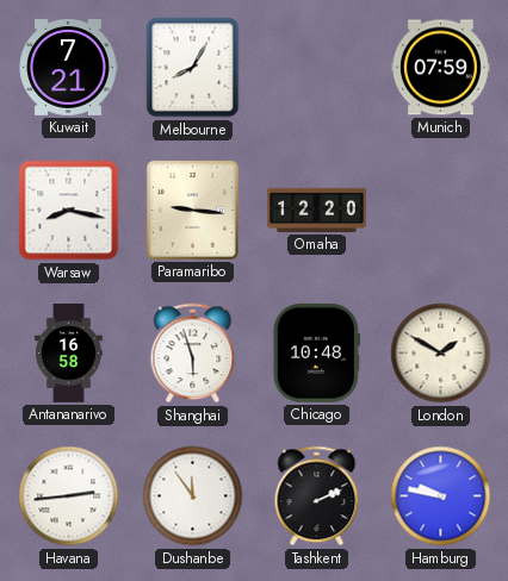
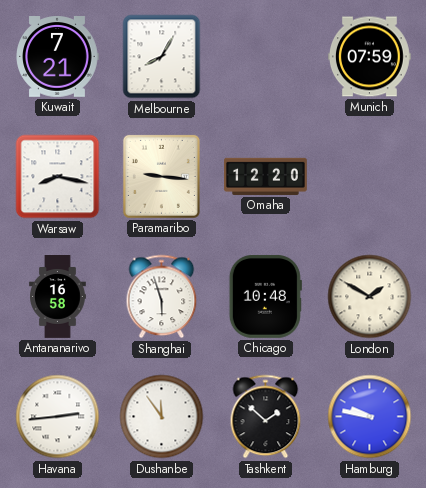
Tashkent: 2:11 -> 1:52 (266, 417)
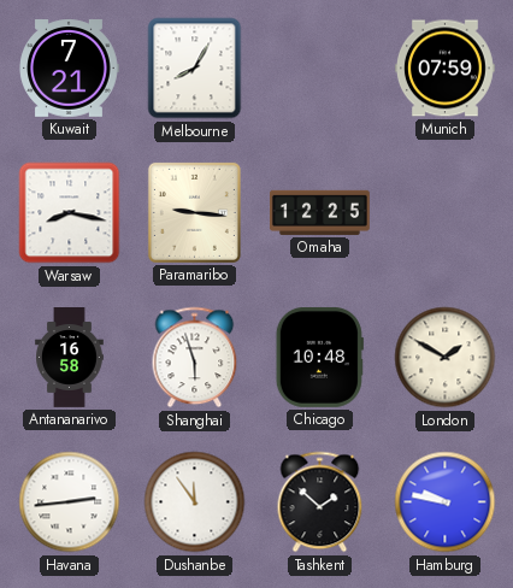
Omaha: 12:20 -> 12:25 (320, 212)
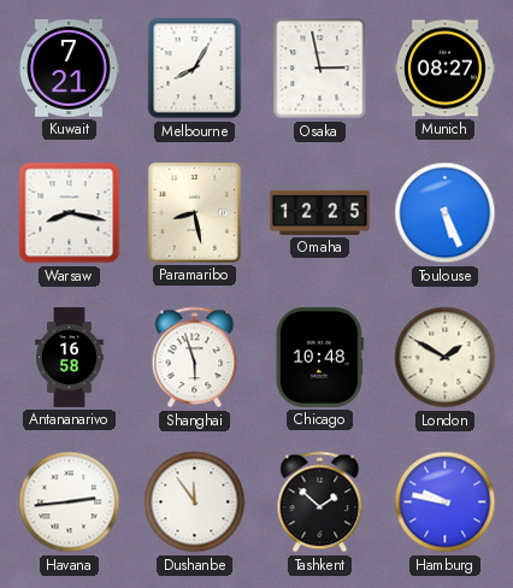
Osaka: none -> 2:58 (320, 69)
Munich: 07:59 -> 08:27 (444, 69)
Paramaribo: 9:16 -> 8:28 (194, 212)
Toulouse: none -> 5:26 (446, 213)
